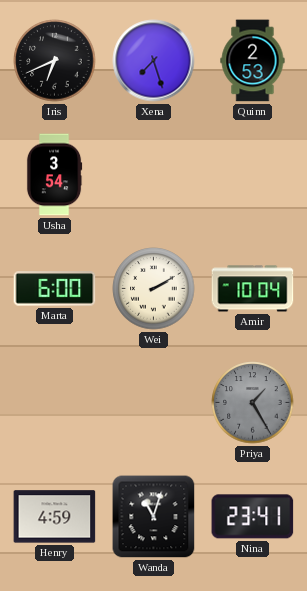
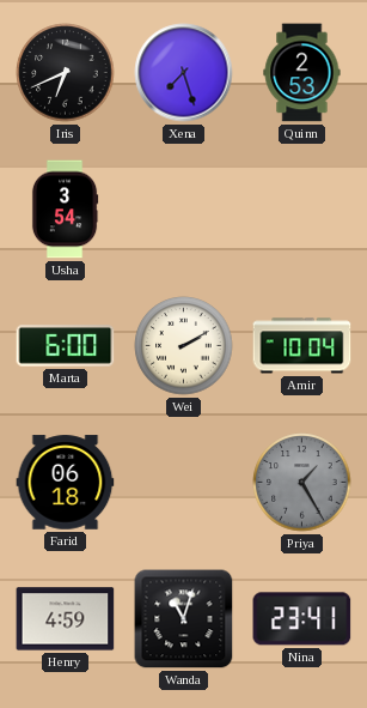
Farid: none -> 06:18 (66, 483)
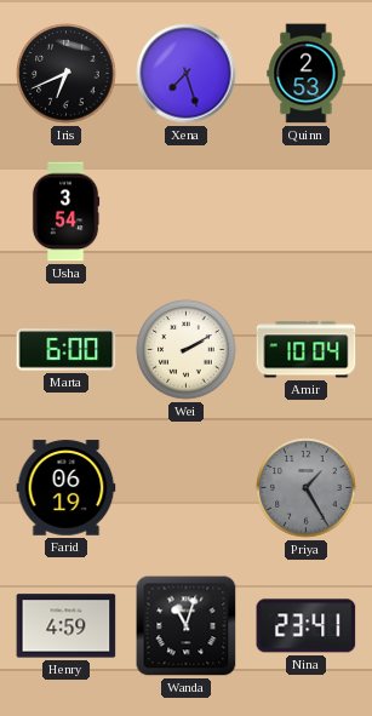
Farid: 06:18 -> 06:19 (67, 488)
